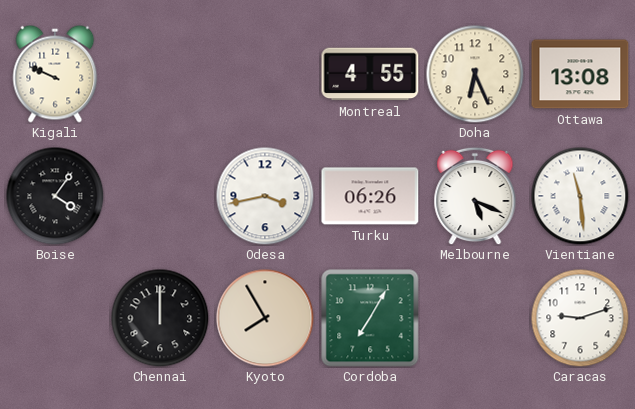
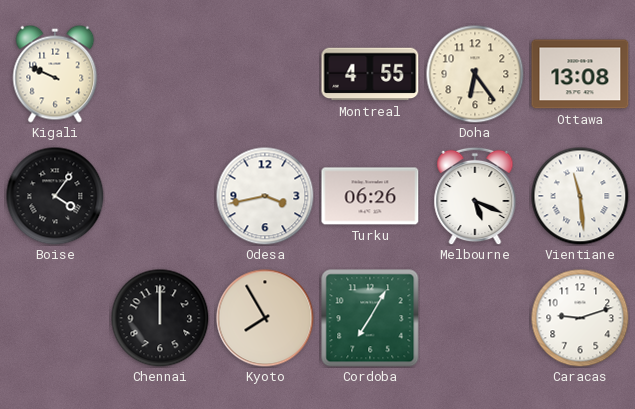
Doha: 6:26 -> 6:24 (475, 74)
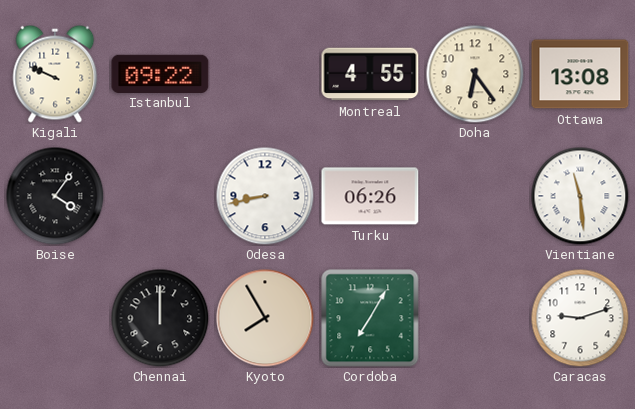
Istanbul: none -> 09:22 (160, 73)
Odesa: 3:43 -> 8:43 (265, 196)
Melbourne: 5:19 -> none (475, 196)
